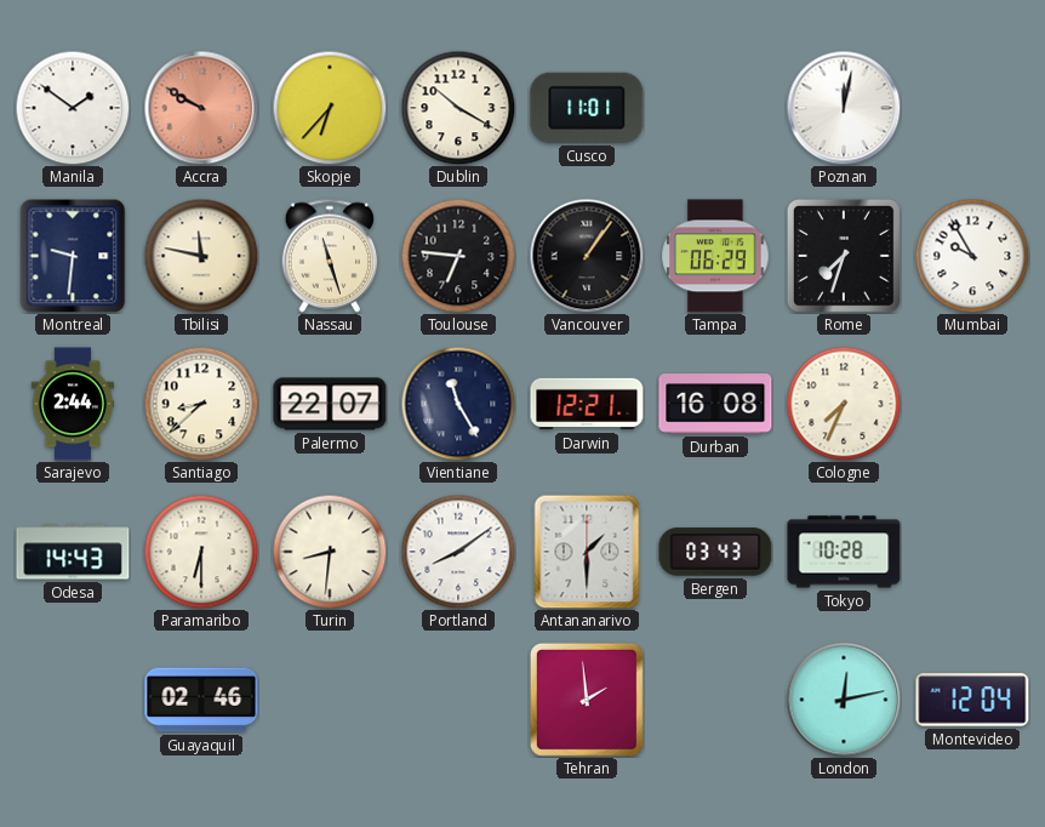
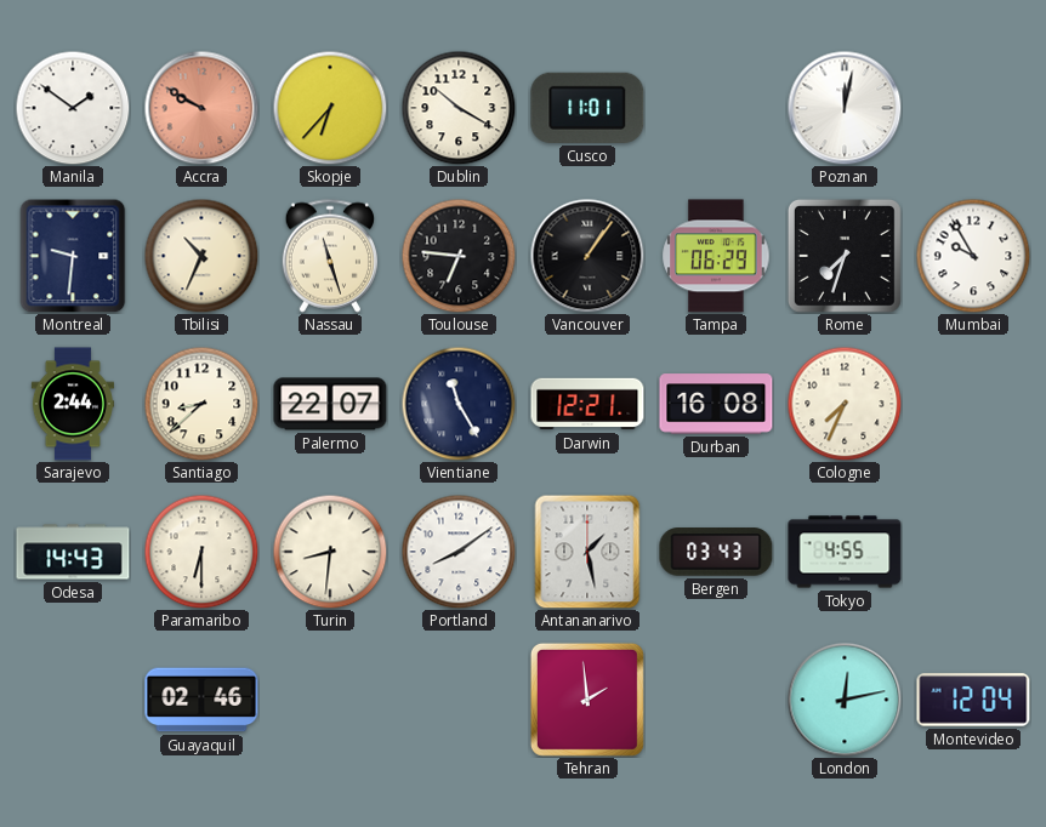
Tbilisi: 11:47 -> 10:34 (201, 256)
Antananarivo: 1:30 -> 1:28 (587, 552)
Tokyo: 10:28 -> 4:55 (845, 552)
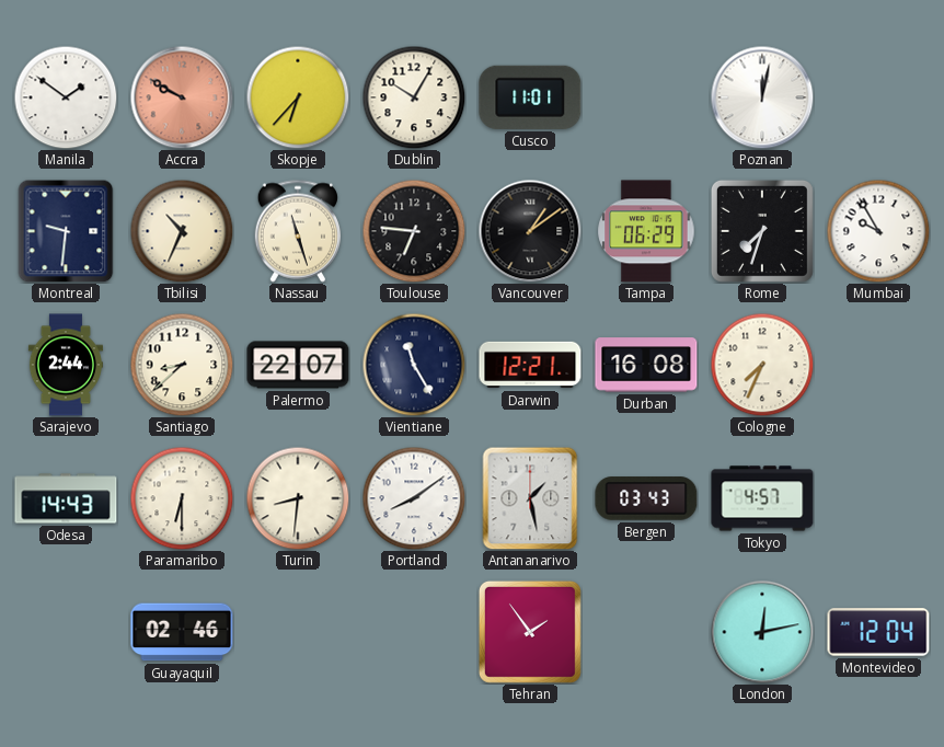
Dublin: 10:20 -> 10:05 (414, 97)
Vancouver: 1:06 -> 1:09 (530, 231)
Tokyo: 4:55 -> 4:57 (762, 498)
Tehran: 1:59 -> 1:54 (530, 632)
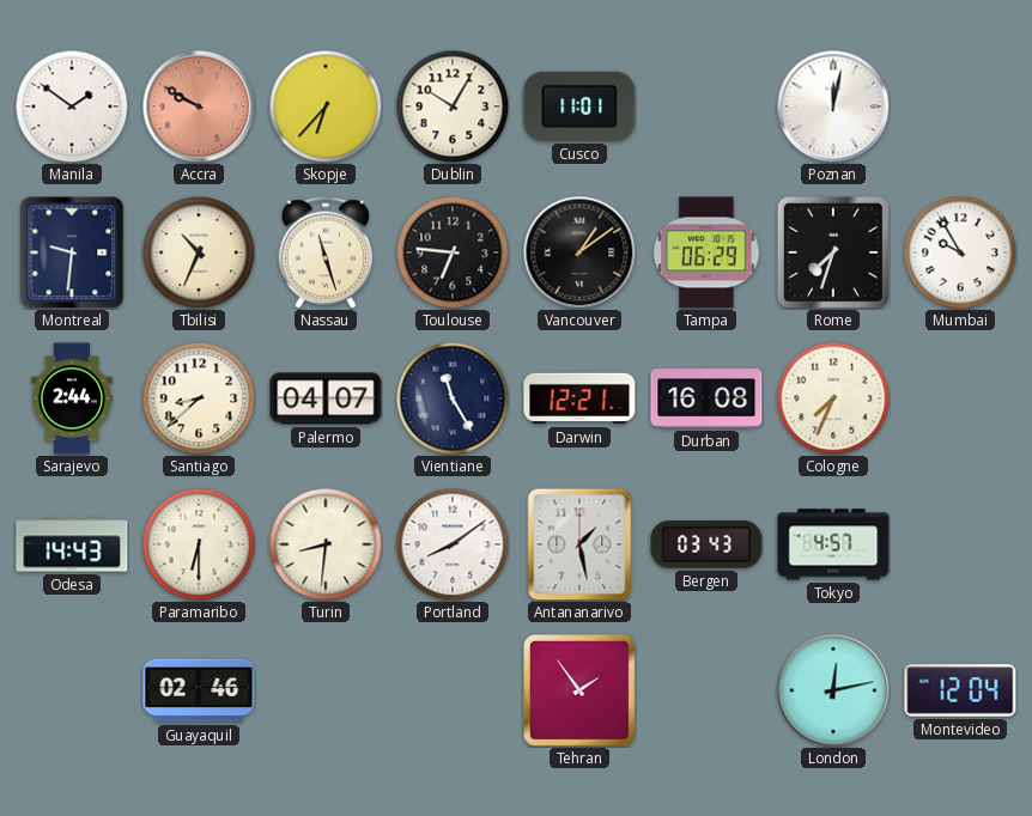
Palermo: 22:07 -> 04:07 (326, 398)
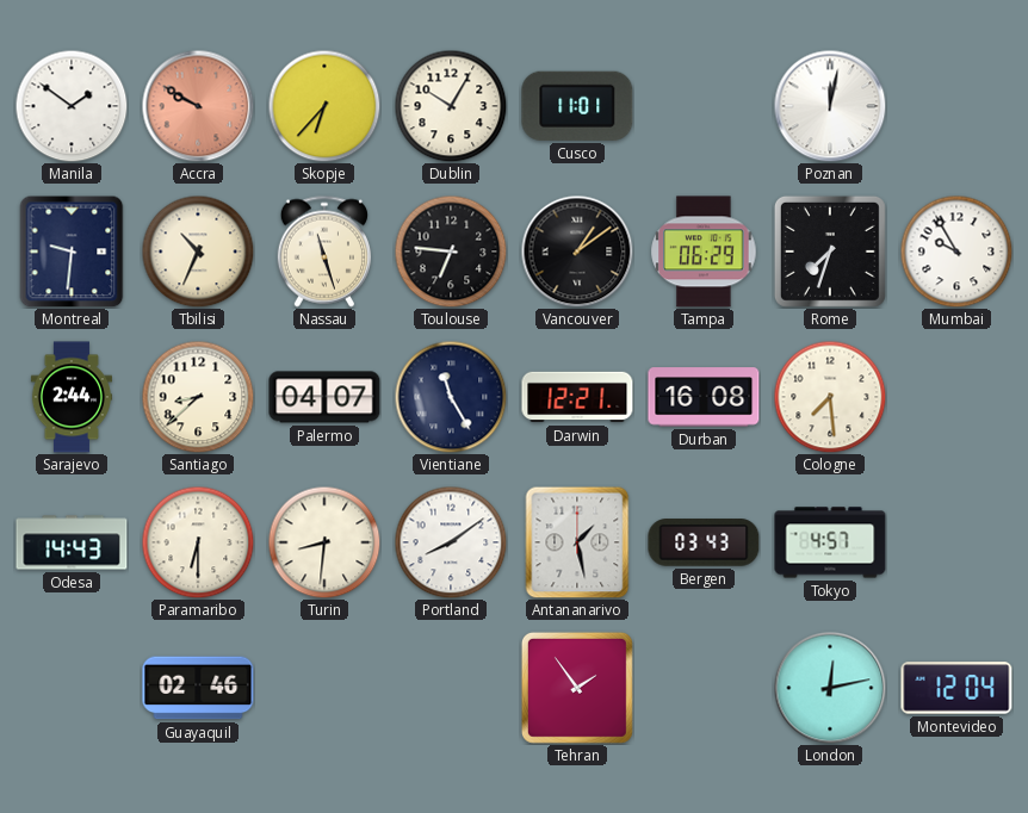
Cologne: 7:34 -> 7:29 (830, 397)
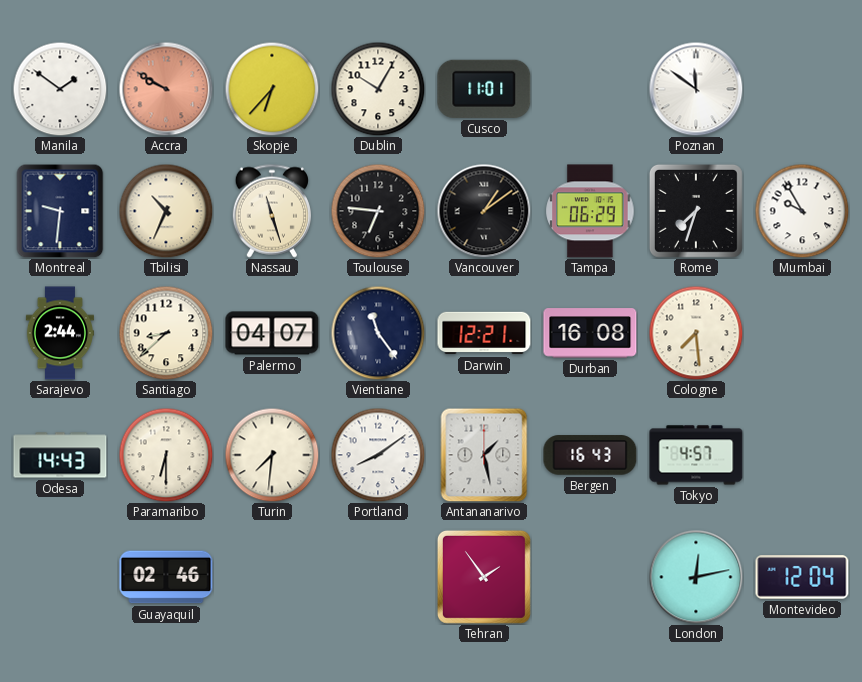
Poznan: 12:02 -> 11:51 (696, 89)
Vientiane: 11:25 -> 11:24 (378, 333)
Turin: 8:31 -> 7:31 (272, 455)
Bergen: 03:43 -> 16:43 (590, 455)
